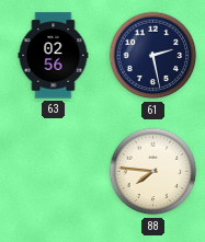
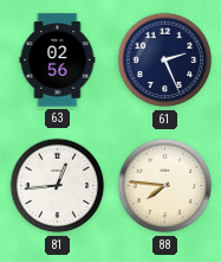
61: 2:28 -> 2:26 (165, 60)
81: none -> 12:44 (58, 186)
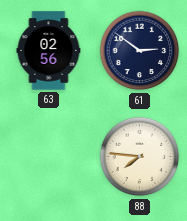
61: 2:26 -> 2:51 (140, 51)
81: 12:44 -> none (58, 186)
